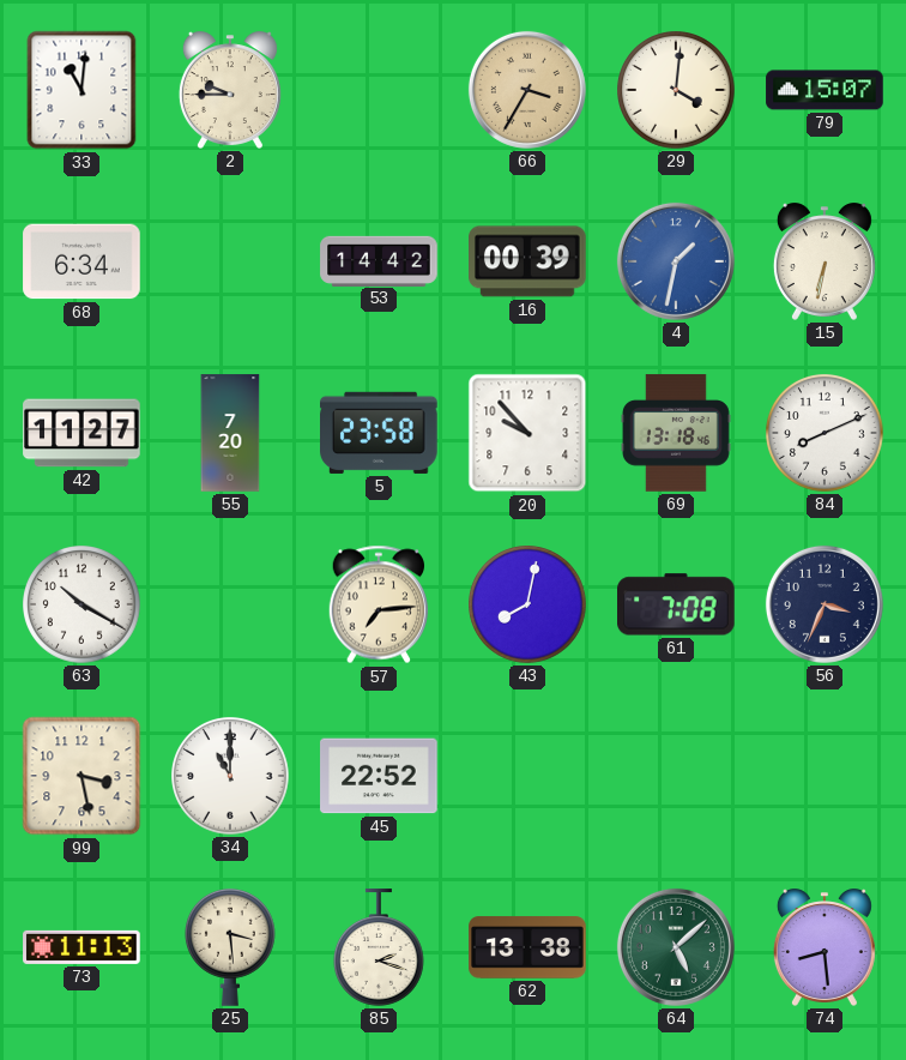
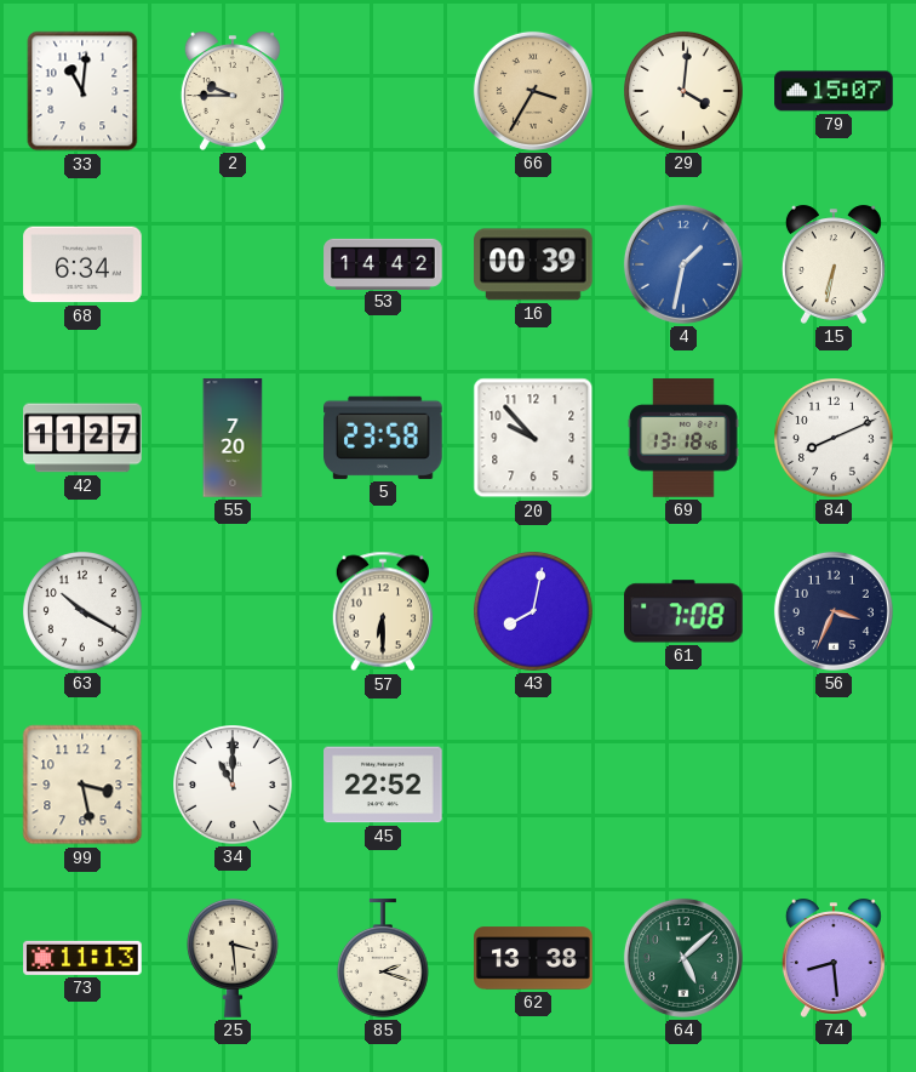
57: 7:14 -> 6:30 (383, 611)
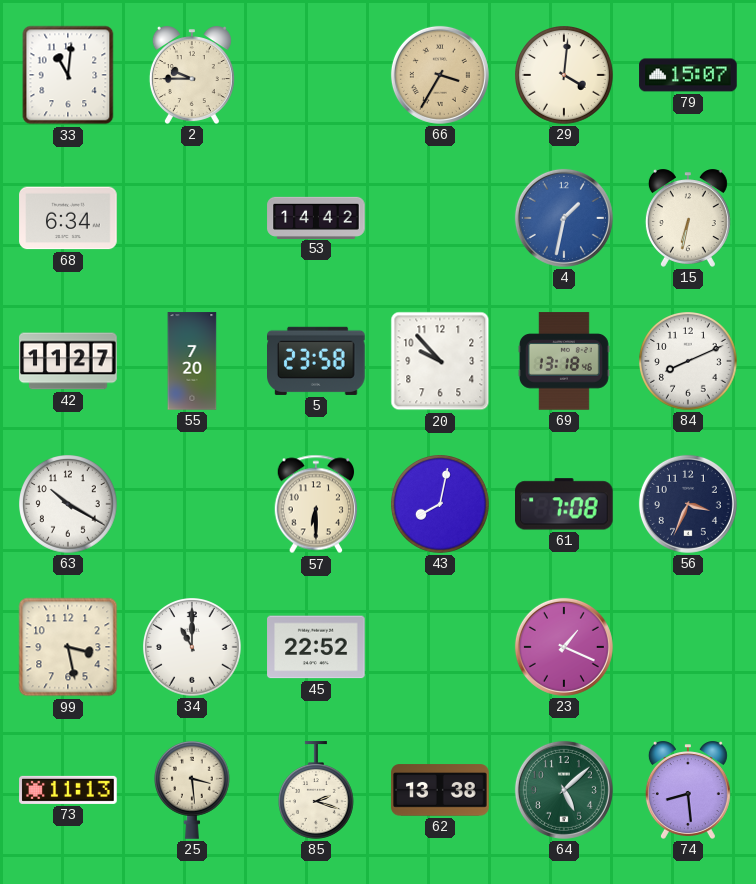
16: 00:39 -> none (533, 264)
23: none -> 1:19 (564, 647)
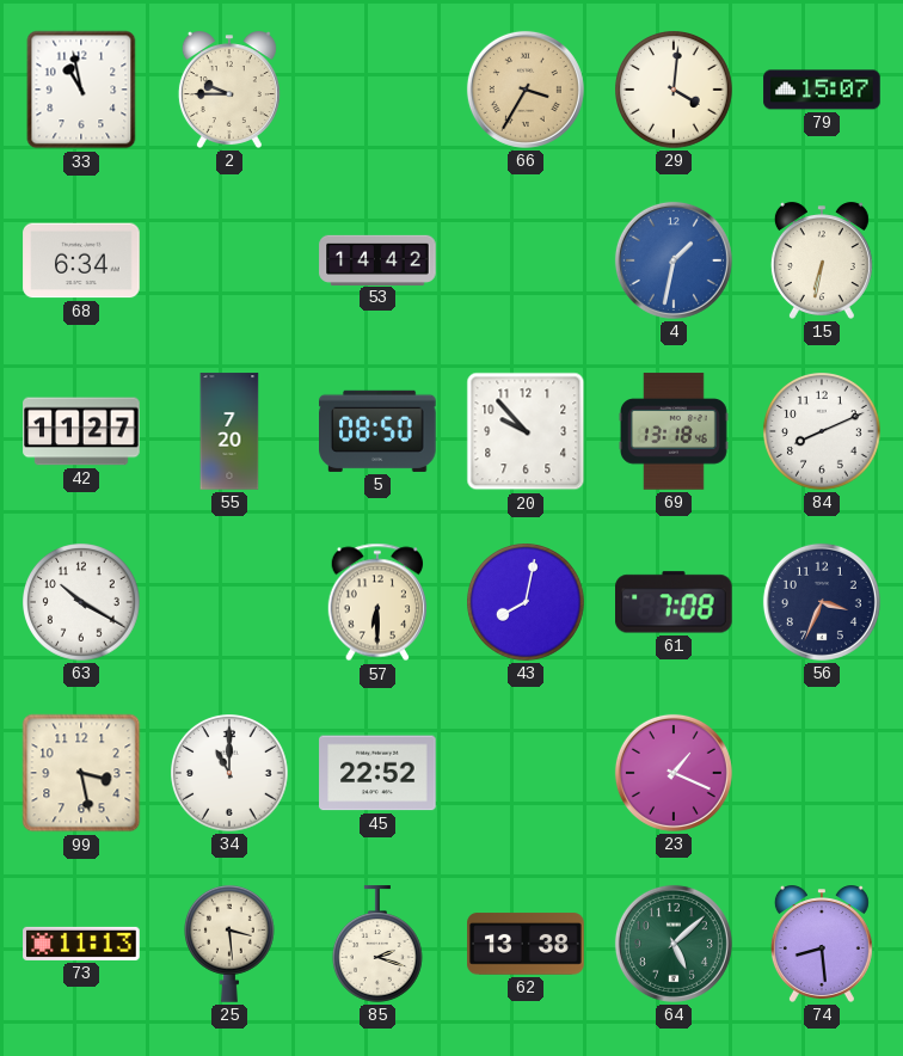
33: 11:01 -> 10:58 (81, 90)
5: 23:58 -> 08:50 (377, 431)
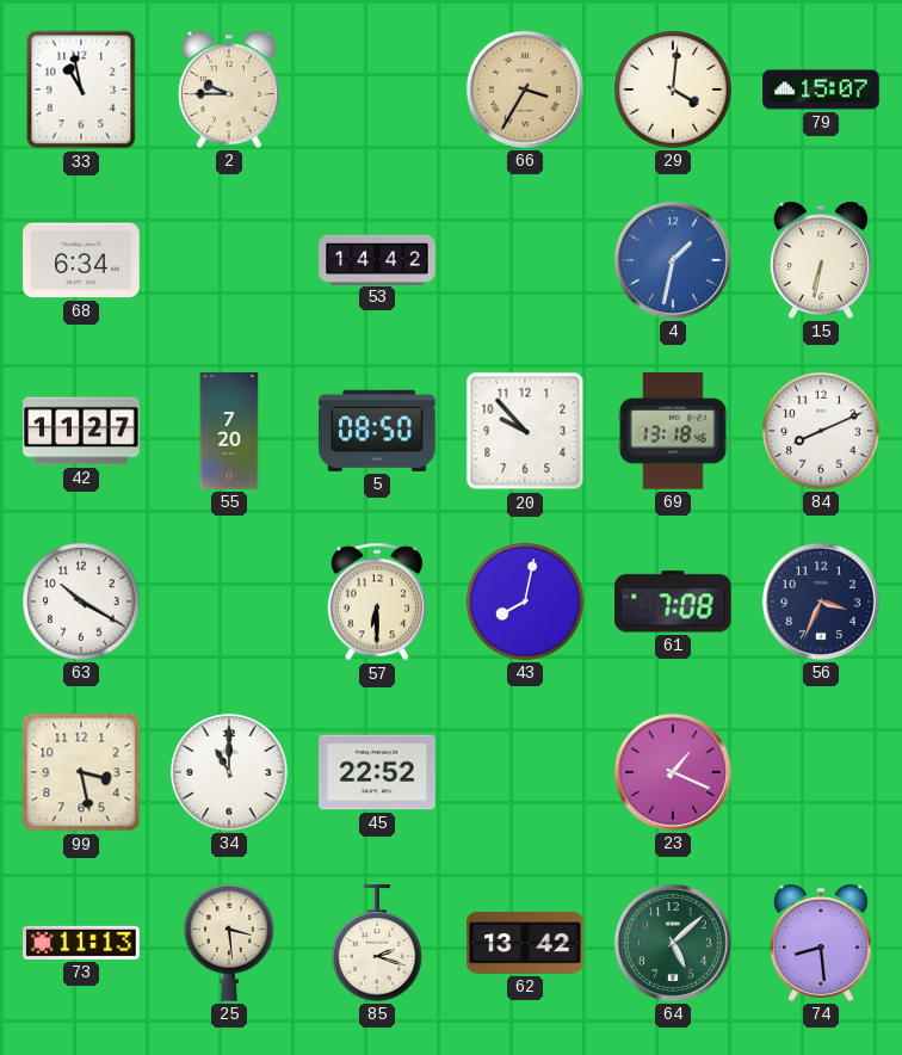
62: 13:38 -> 13:42 (525, 943)
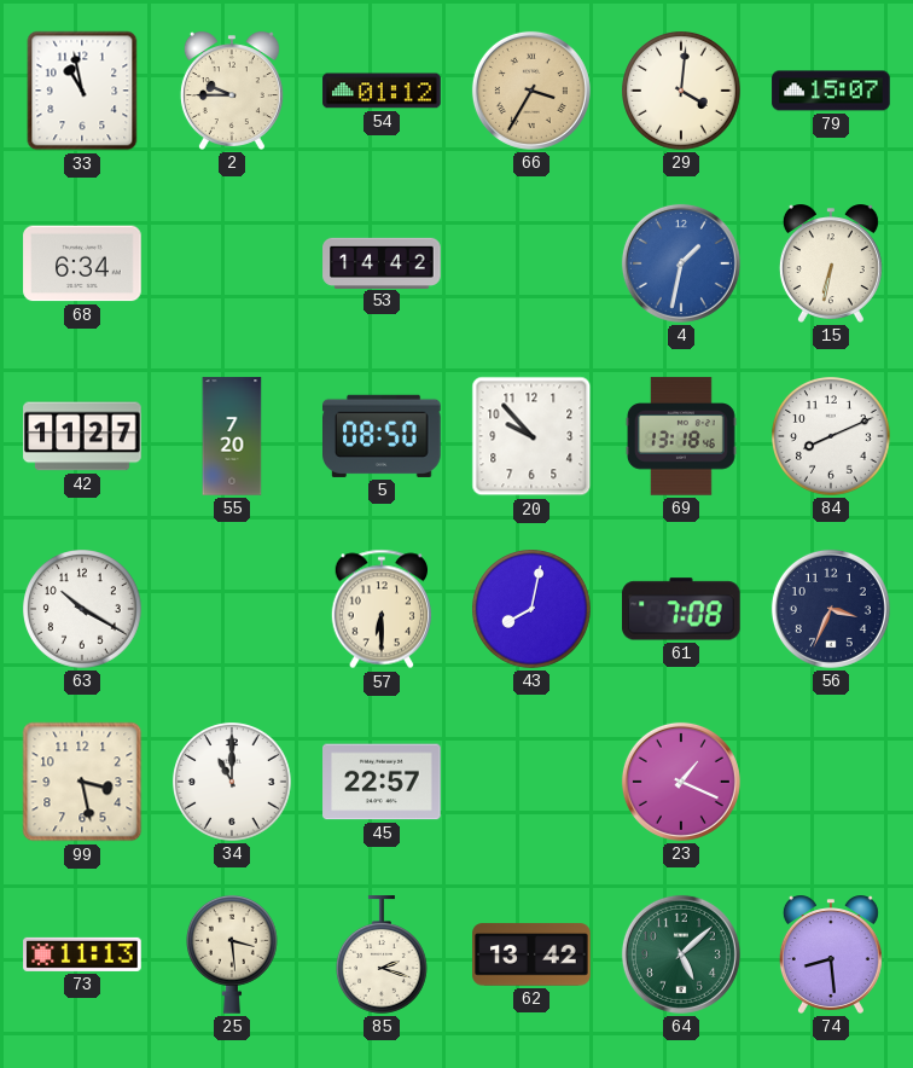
54: none -> 01:12 (382, 91)
45: 22:52 -> 22:57 (382, 782)
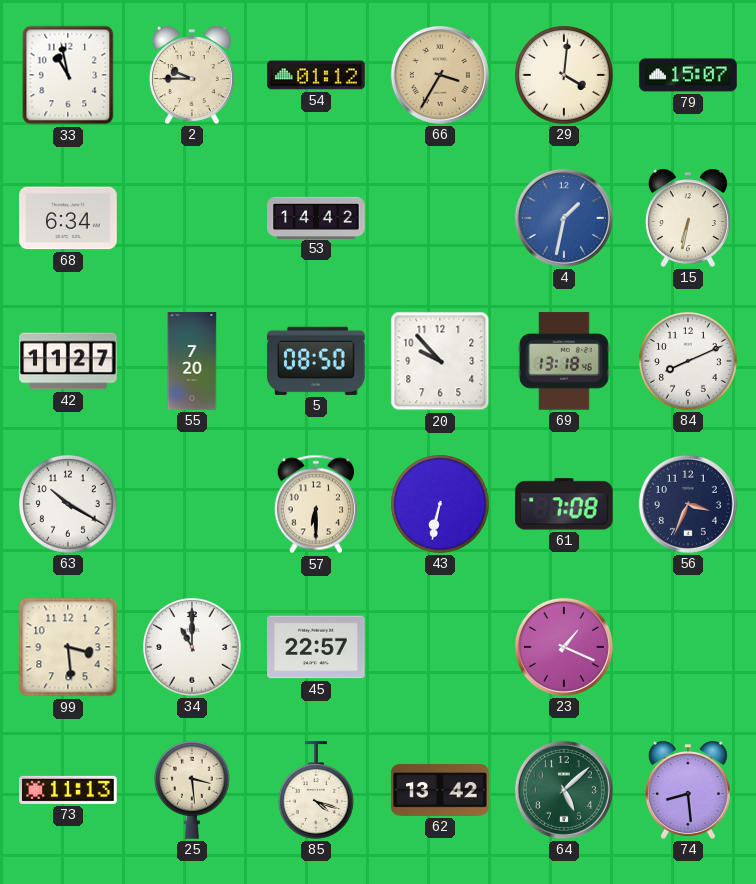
43: 8:02 -> 6:32 (441, 505)
99: 3:28 -> 3:29 (68, 647)
85: 2:18 -> 4:18 (317, 790)
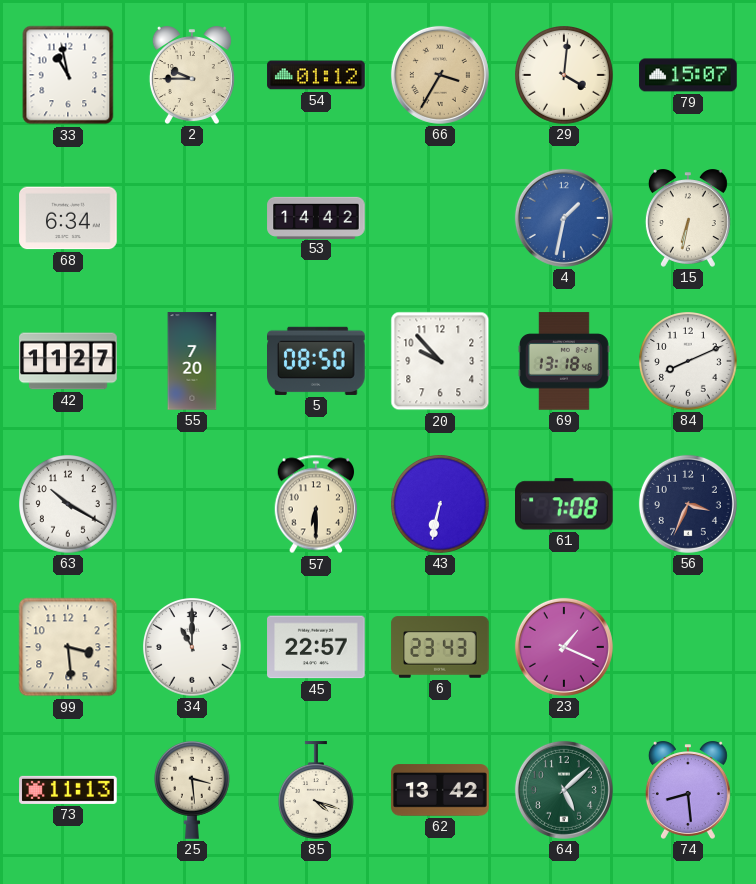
6: none -> 23:43 (440, 647)
